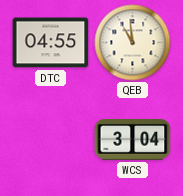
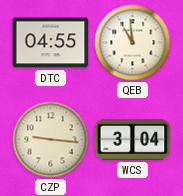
CZP: none -> 9:16 (51, 140)
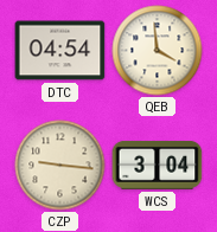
DTC: 04:55 -> 04:54 (60, 51)
QEB: 10:59 -> 3:59 (158, 51)
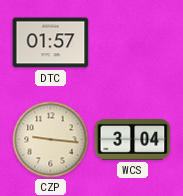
DTC: 04:54 -> 01:57 (51, 43)
QEB: 3:59 -> none (158, 51)
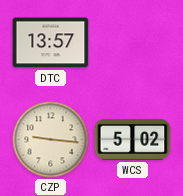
DTC: 01:57 -> 13:57 (51, 43)
WCS: 3:04 -> 5:02 (133, 139)
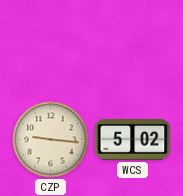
DTC: 13:57 -> none (51, 43)
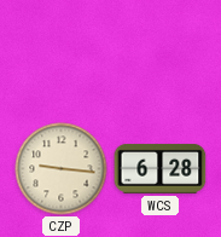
WCS: 5:02 -> 6:28 (161, 168)
